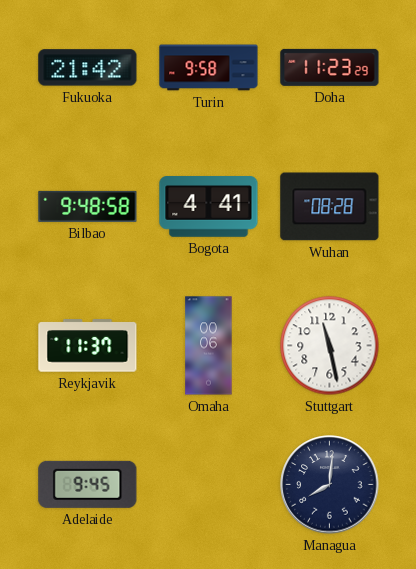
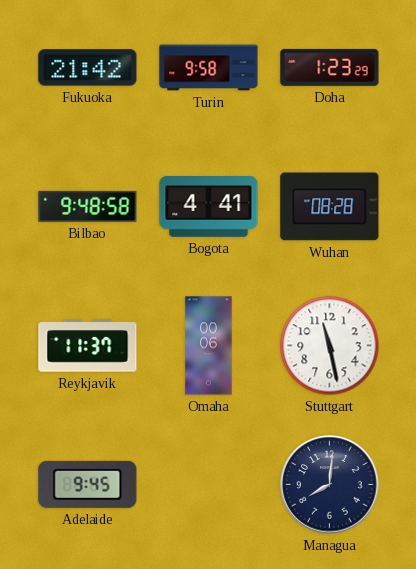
Doha: 11:23 -> 1:23 (330, 67)
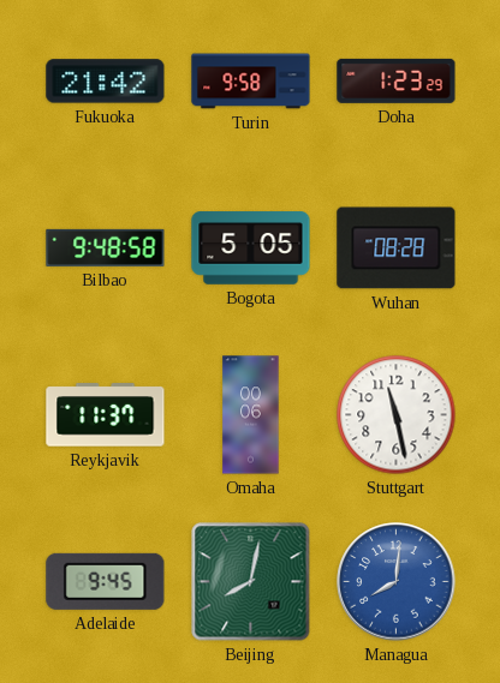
Bogota: 4:41 -> 5:05 (251, 248)
Beijing: none -> 8:02 (251, 582)
Managua dial: navy -> blue (397, 582)
